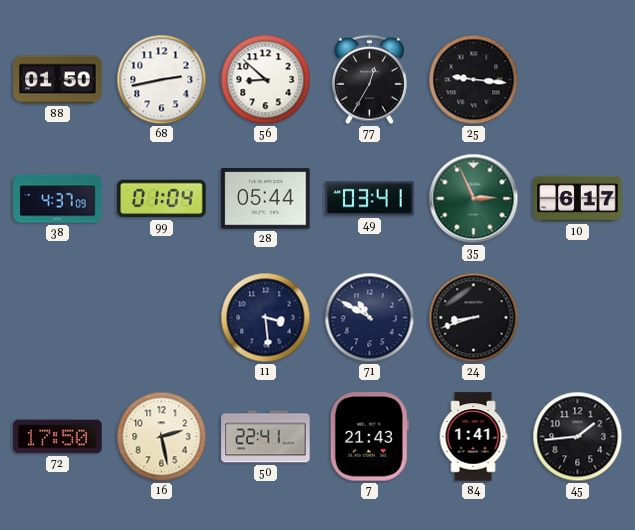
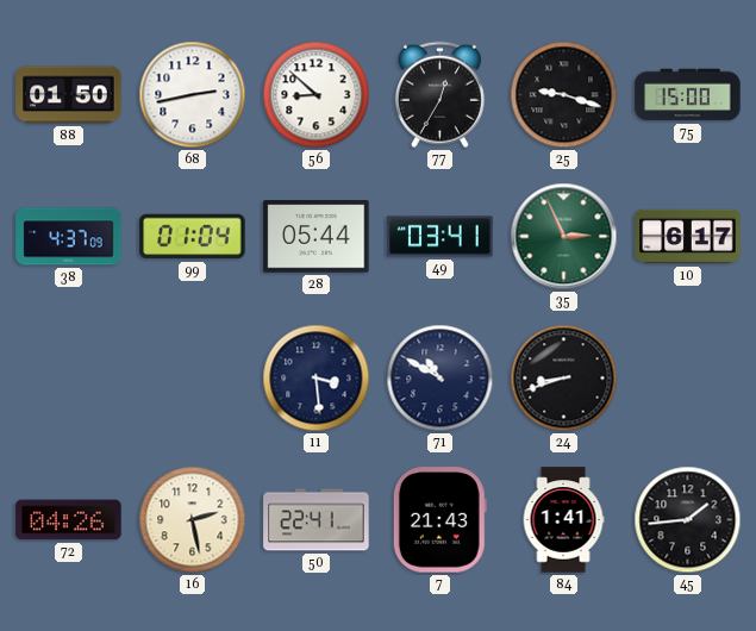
25: 9:16 -> 9:18 (564, 95)
75: none -> 15:00 (688, 95)
72: 17:50 -> 04:26 (69, 520)
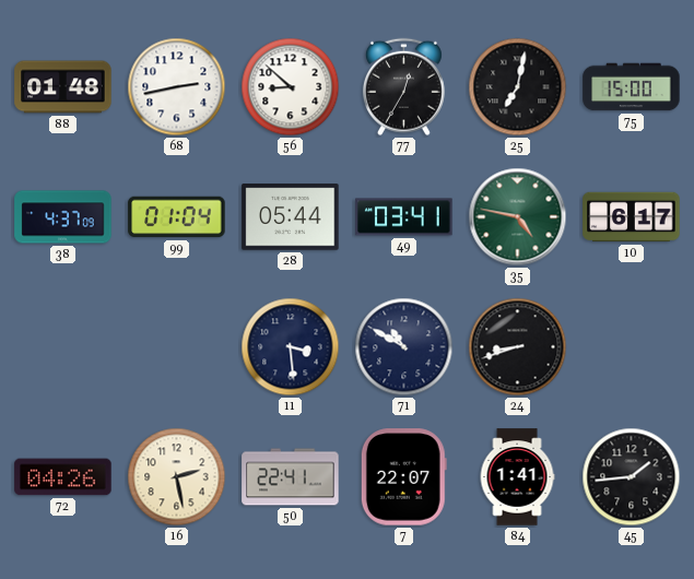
88: 01:50 -> 01:48 (63, 87)
25: 9:18 -> 7:02 (518, 87)
35: 2:56 -> 4:47 (518, 217)
7: 21:43 -> 22:07 (403, 477)
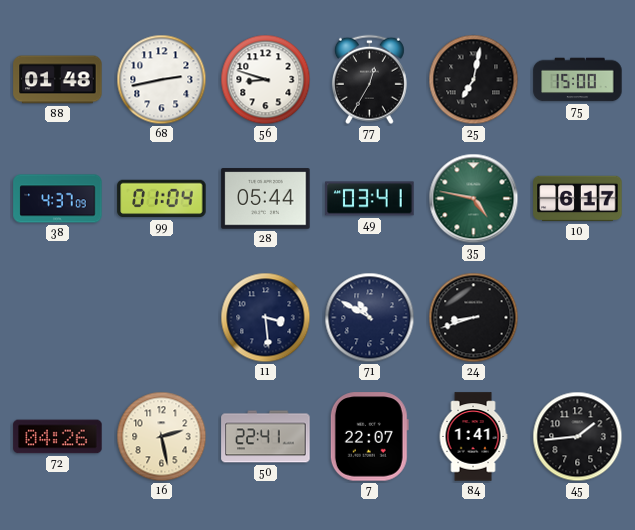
56: 8:52 -> 8:48 (266, 80)
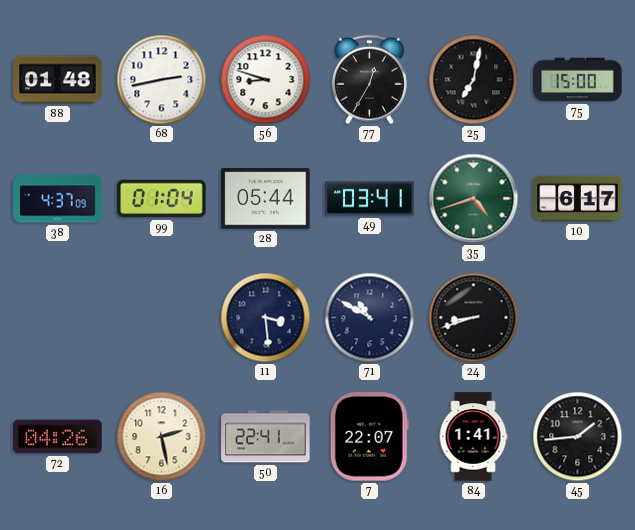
35: 4:47 -> 4:42 (474, 199)
